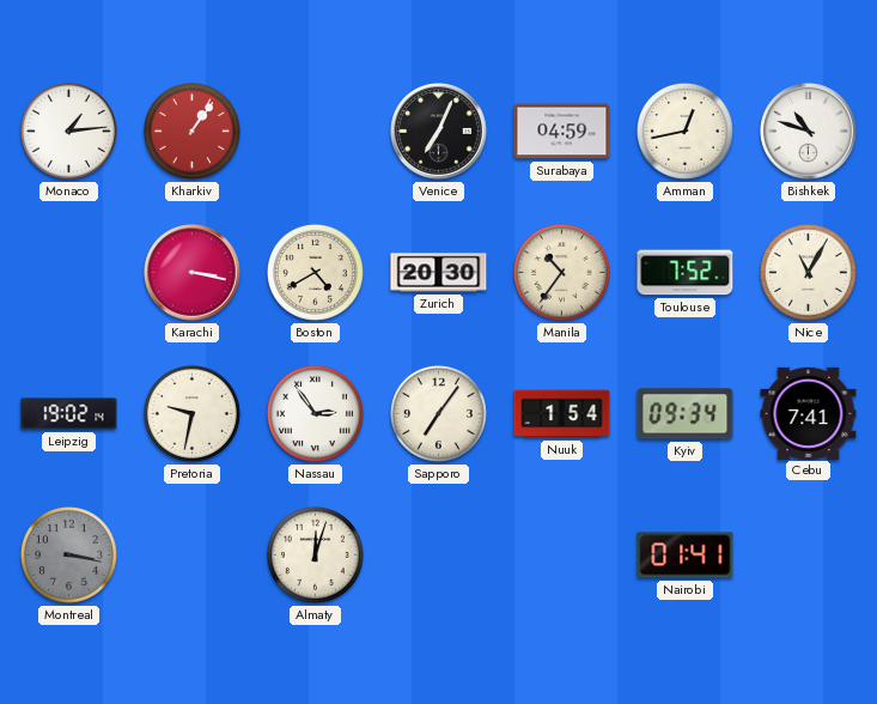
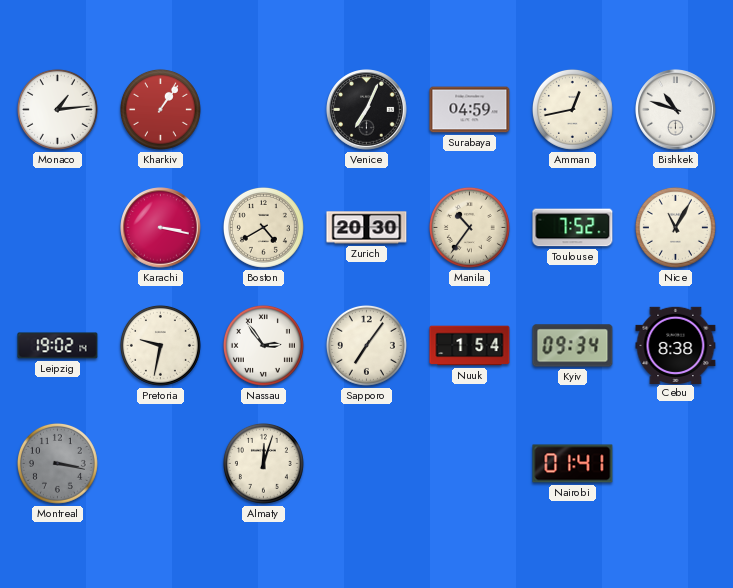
Cebu: 7:41 -> 8:38 (676, 345)
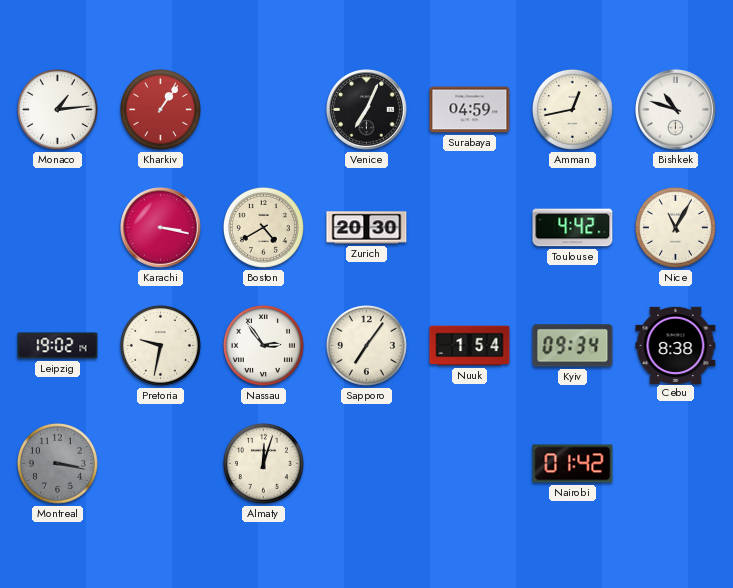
Manila: 10:36 -> none (469, 227)
Toulouse: 7:52 -> 4:42 (573, 228)
Nairobi: 01:41 -> 01:42 (573, 464)
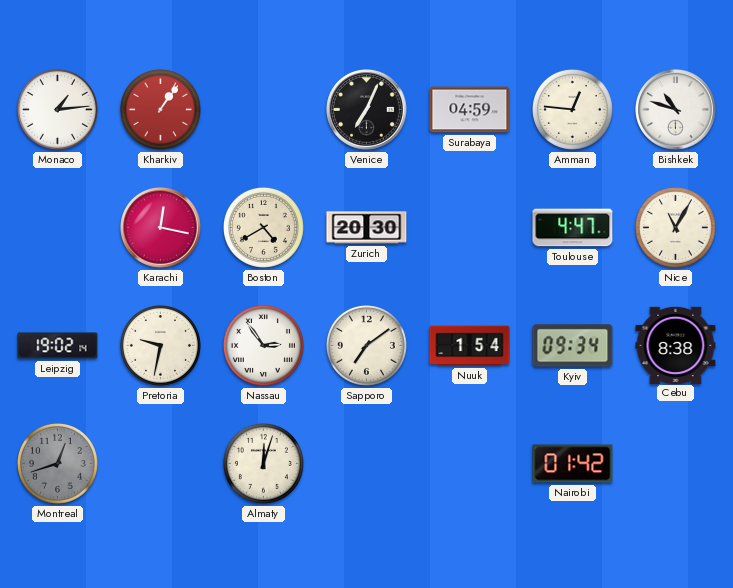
Amman: 12:43 -> 12:46 (572, 109)
Karachi: 3:17 -> 12:17 (161, 228)
Toulouse: 4:42 -> 4:47 (573, 228)
Sapporo: 7:06 -> 7:09 (366, 345)
Montreal: 3:17 -> 12:42 (57, 463)
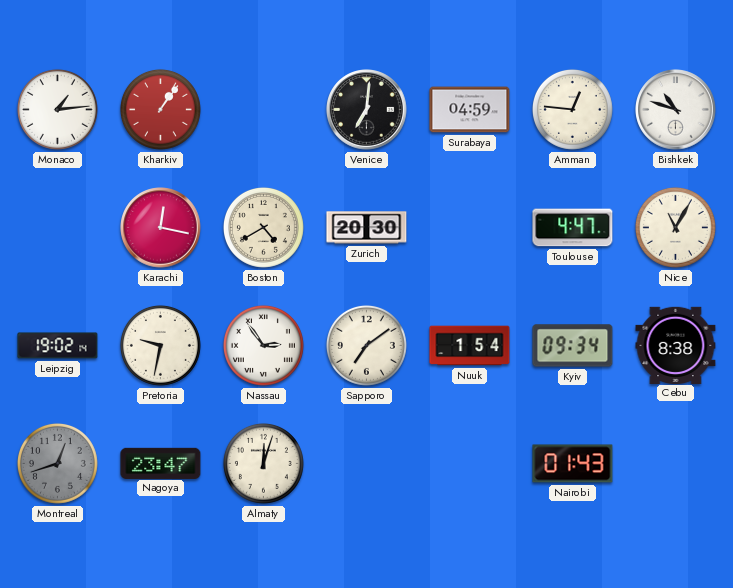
Venice: 7:04 -> 7:01 (367, 110)
Nagoya: none -> 23:47 (161, 463)
Nairobi: 01:42 -> 01:43 (573, 464)
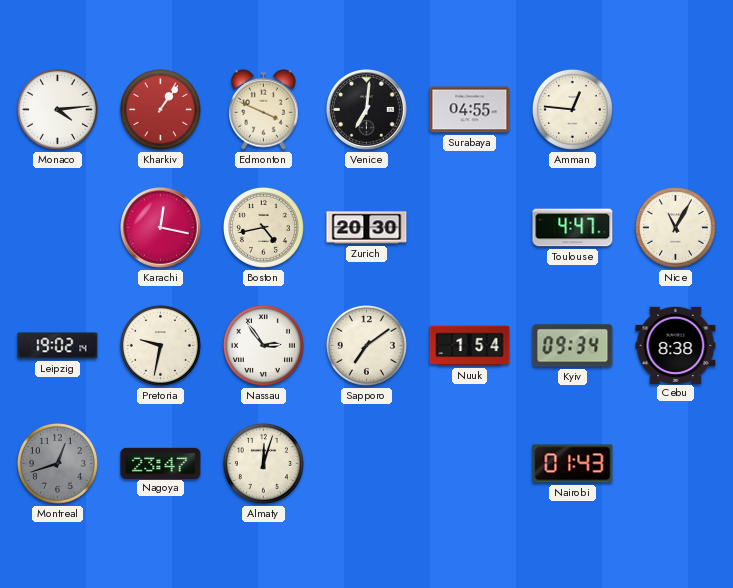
Monaco: 1:14 -> 4:14 (57, 109)
Edmonton: none -> 3:49 (264, 109)
Surabaya: 04:59 -> 04:55 (470, 110)
Bishkek: 10:48 -> none (676, 110)
Boston: 4:40 -> 4:43 (263, 227)
